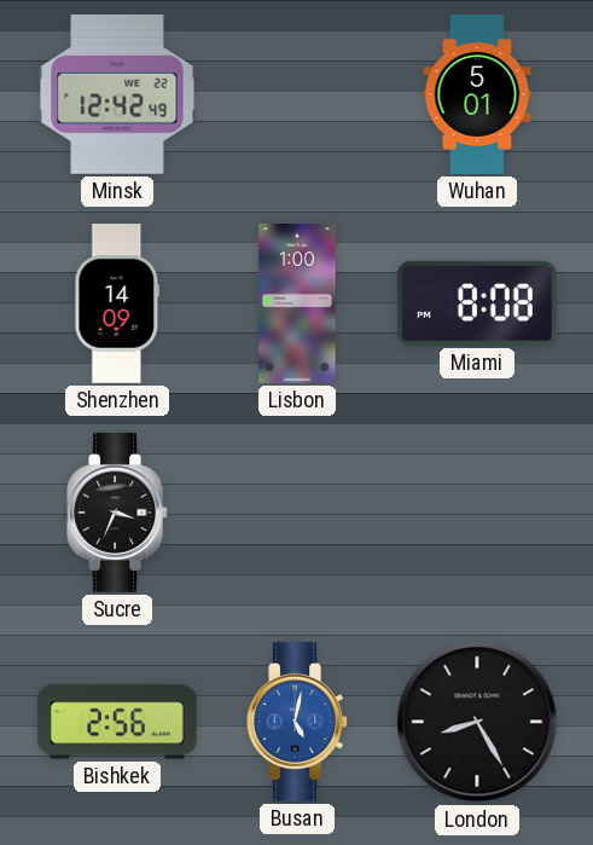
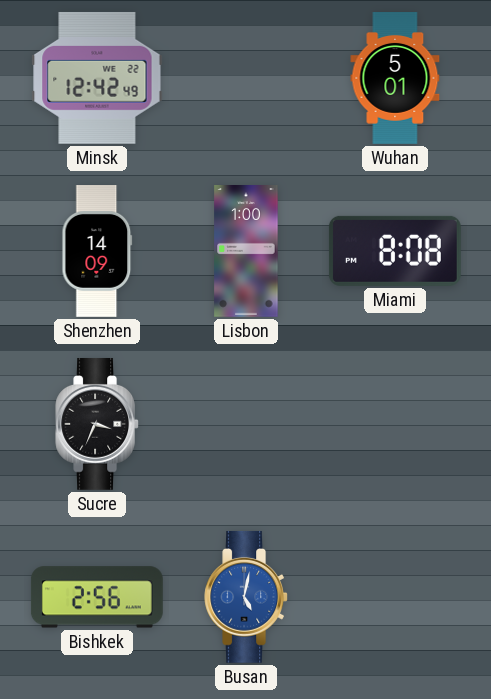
London: 8:25 -> none (477, 722)
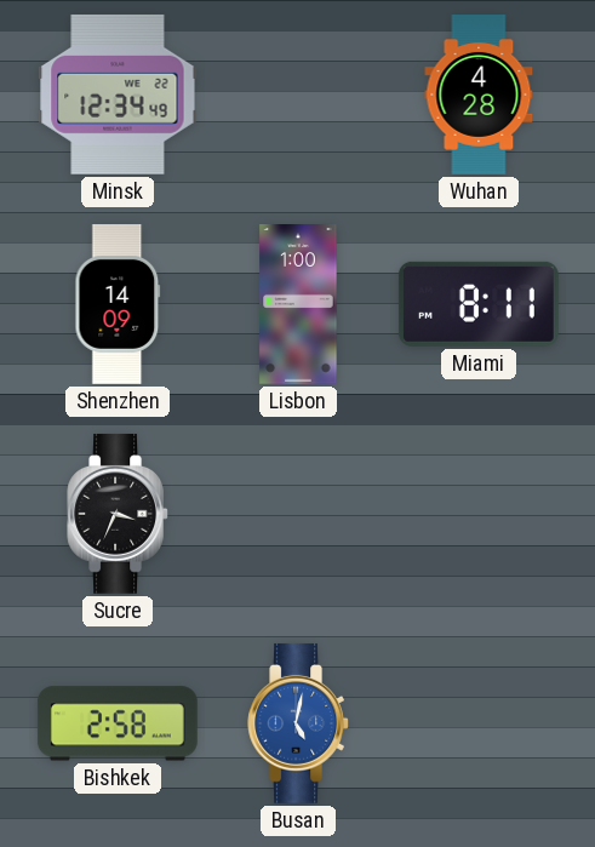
Minsk: 12:42 -> 12:34 (118, 95)
Wuhan: 5:01 -> 4:28 (479, 96)
Miami: 8:08 -> 8:11 (479, 304)
Bishkek: 2:56 -> 2:58 (118, 723)
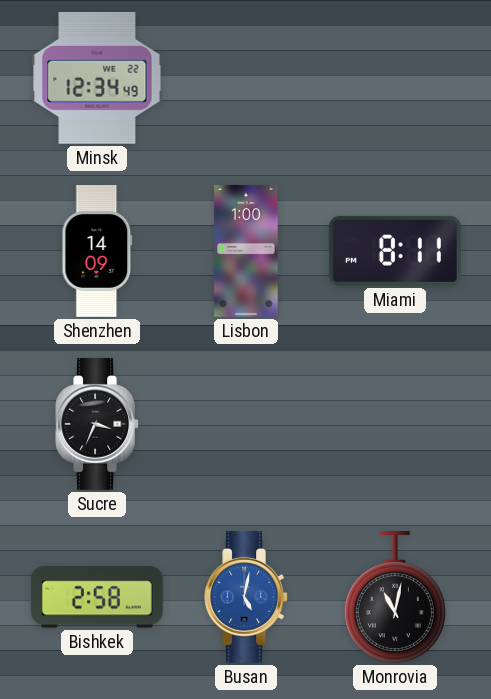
Wuhan: 4:28 -> none (479, 96)
Monrovia: none -> 11:02 (395, 597)
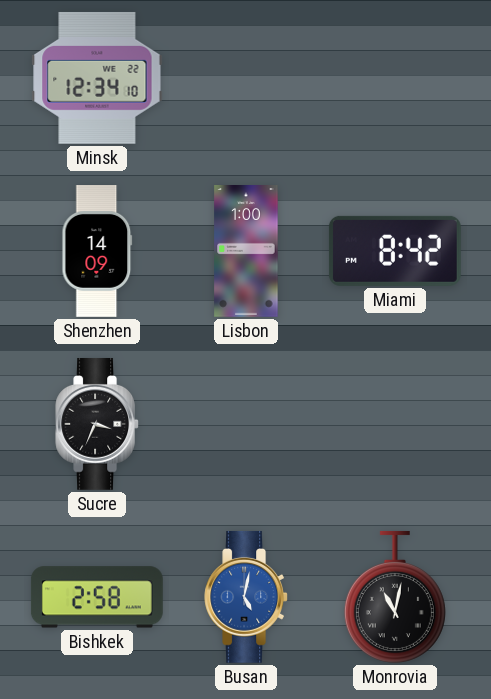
Minsk: 12:34:49 -> 12:34:10 (97, 78)
Miami: 8:11 -> 8:42 (395, 251)
